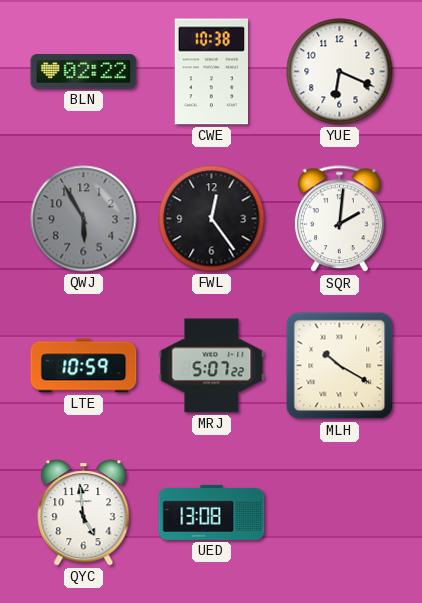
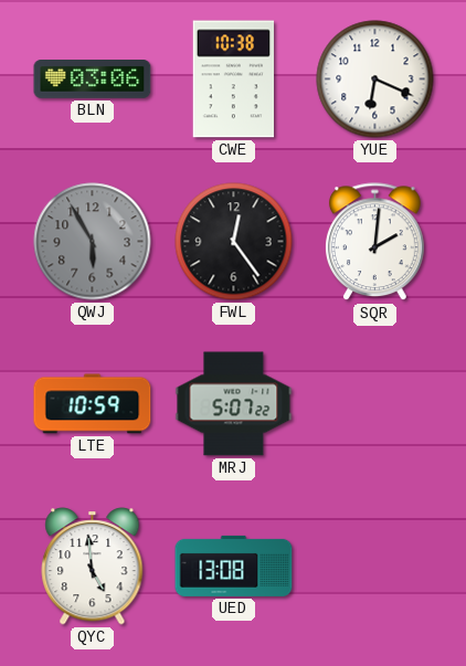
BLN: 02:22 -> 03:06 (93, 80)
MLH: 10:20 -> none (340, 366)
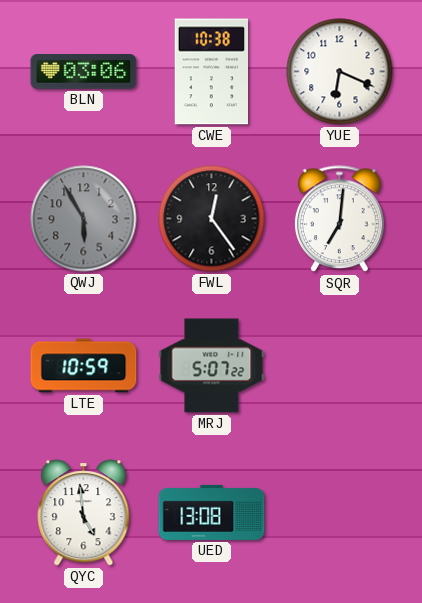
SQR: 2:01 -> 7:01 (340, 219)
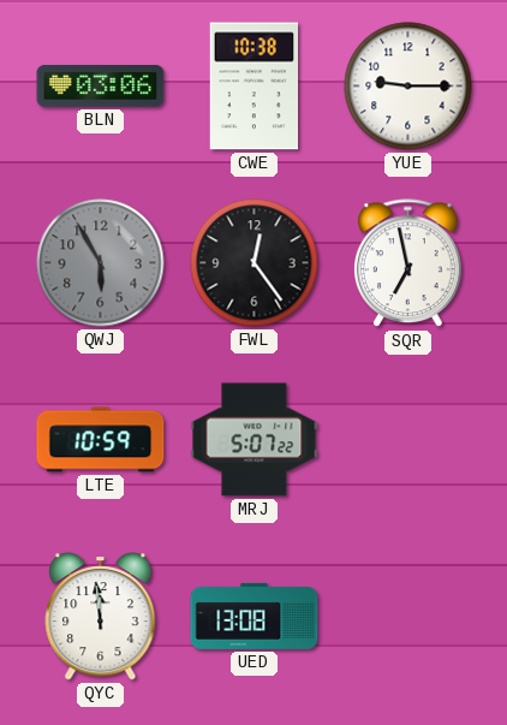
YUE: 6:19 -> 9:15 (408, 87)
SQR: 7:01 -> 6:58 (408, 263)
QYC: 4:59 -> 11:59 (101, 617)
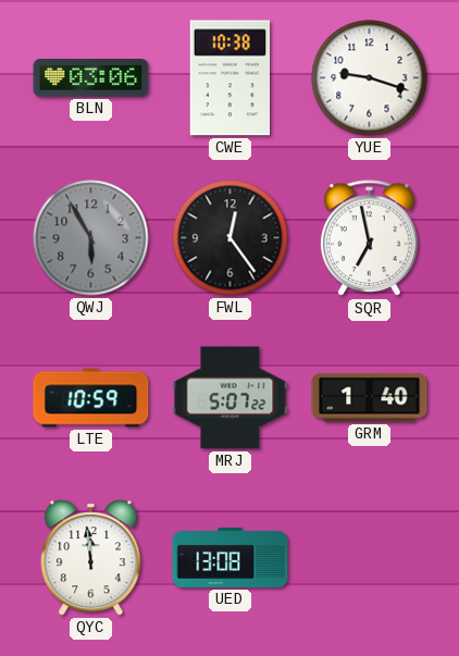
YUE: 9:15 -> 9:18 (370, 78)
GRM: none -> 1:40 (370, 398)
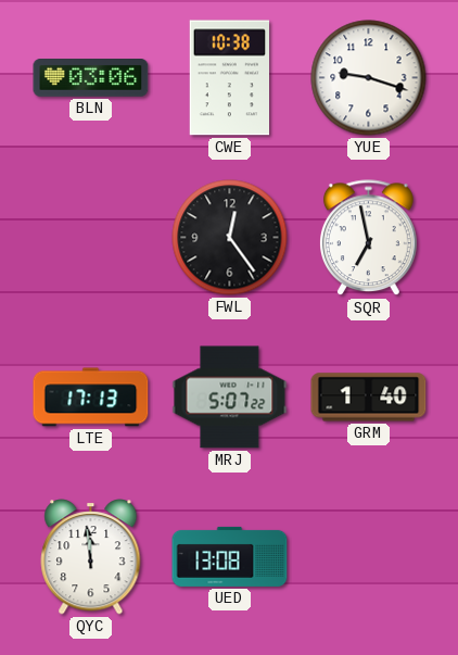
QWJ: 5:55 -> none (91, 238)
LTE: 10:59 -> 17:13 (91, 398)
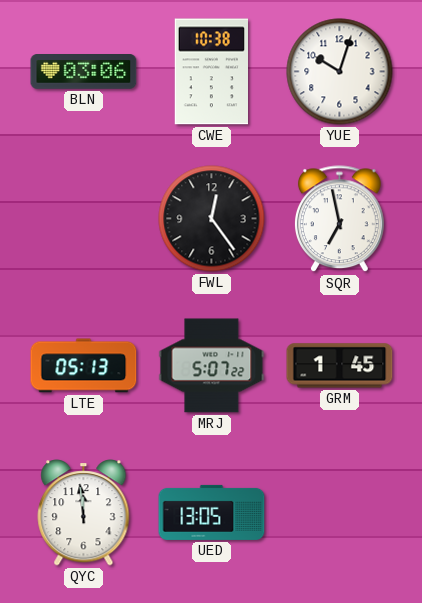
YUE: 9:18 -> 10:03 (340, 72)
LTE: 17:13 -> 05:13 (84, 366)
GRM: 1:40 -> 1:45 (340, 366)
UED: 13:08 -> 13:05 (212, 512)
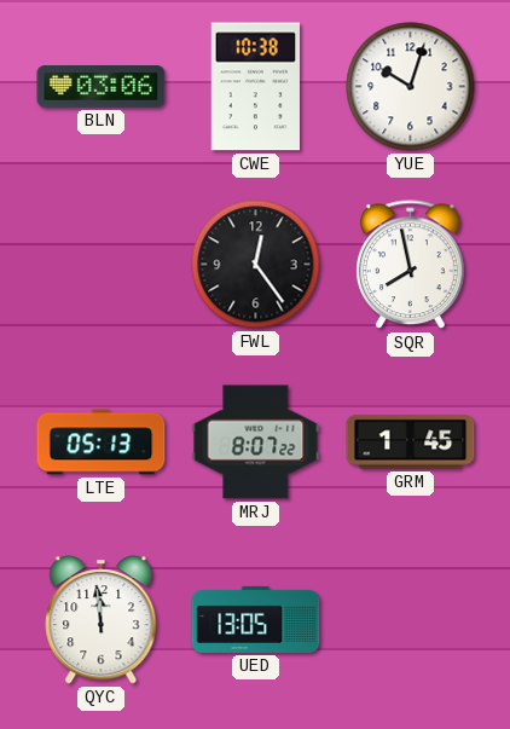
SQR: 6:58 -> 7:58 (411, 265)
MRJ: 5:07 -> 8:07 (256, 442)
